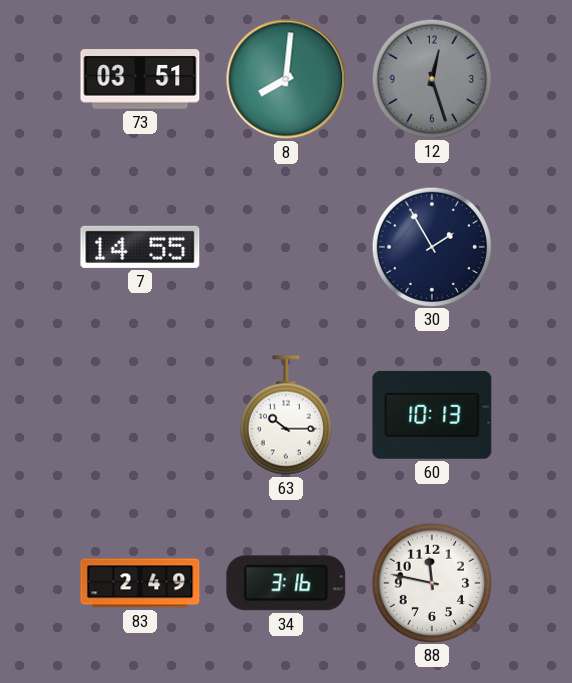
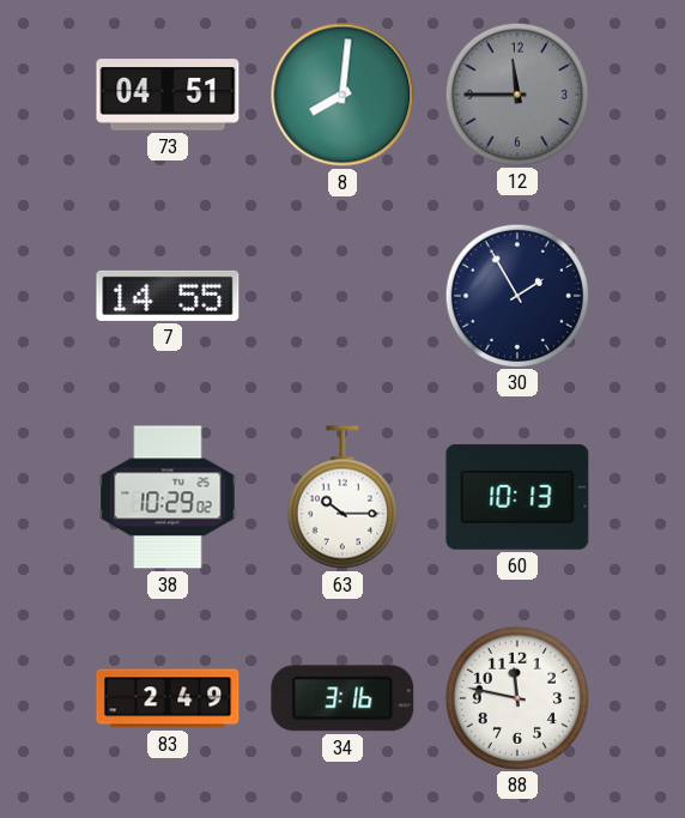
73: 03:51 -> 04:51 (168, 95)
12: 12:27 -> 11:45 (516, 93)
38: none -> 10:29 (168, 497)
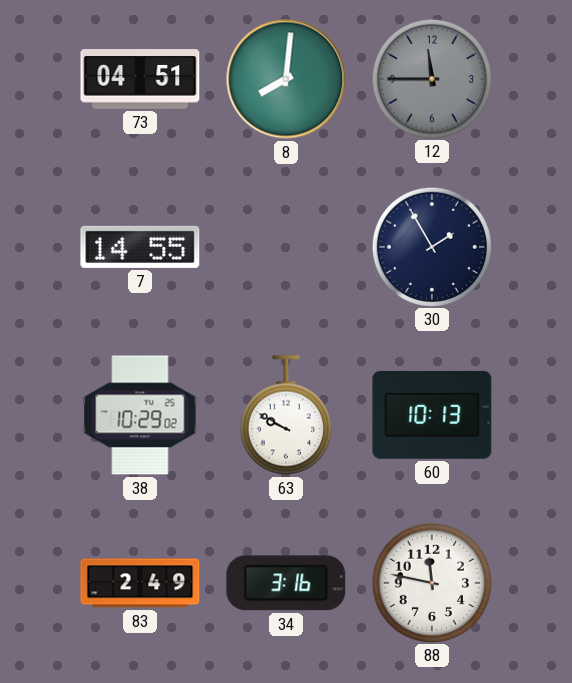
63: 10:15 -> 9:50 (286, 415)
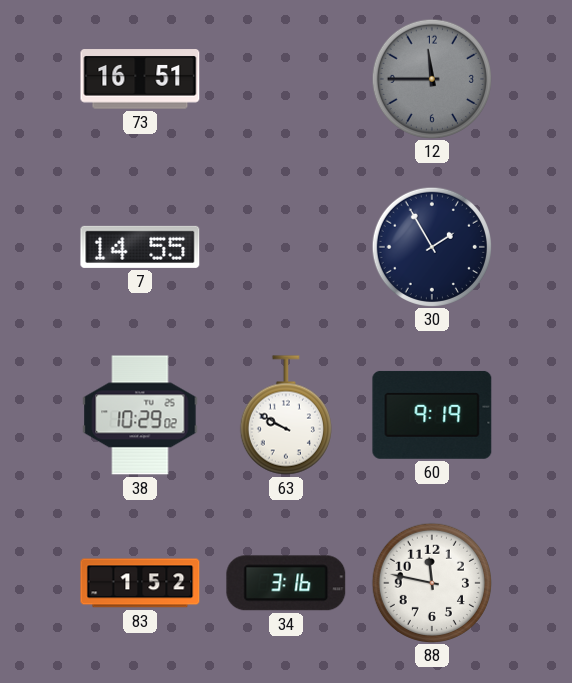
73: 04:51 -> 16:51 (140, 79)
8: 8:01 -> none (286, 79)
60: 10:13 -> 9:19 (432, 415)
83: 2:49 -> 1:52 (140, 583)
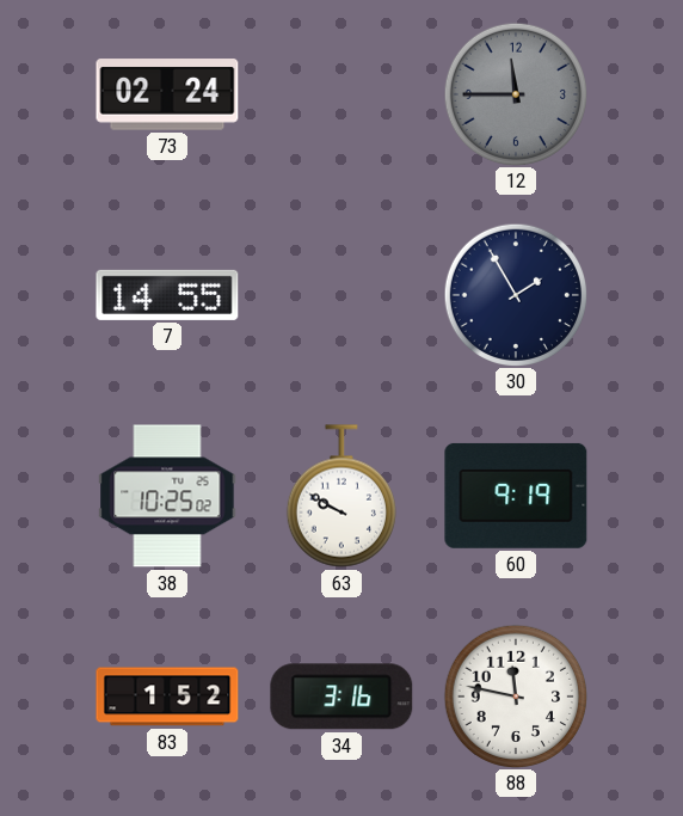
73: 16:51 -> 02:24 (167, 94)
38: 10:29 -> 10:25 (167, 496)
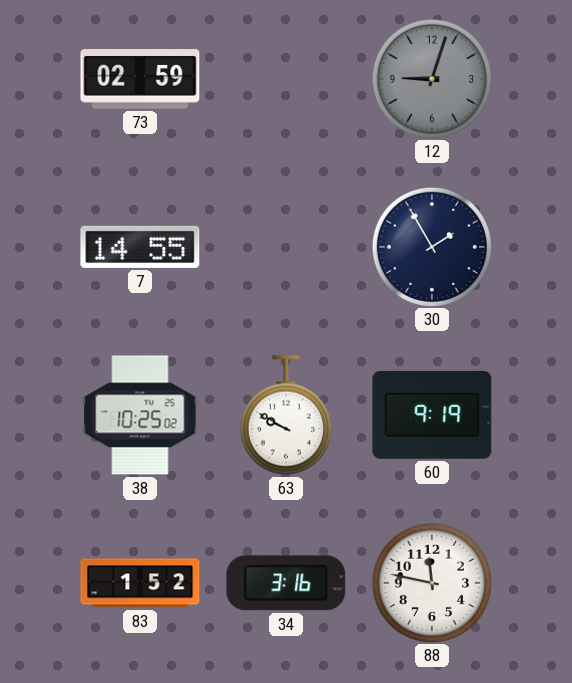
73: 02:24 -> 02:59 (140, 79)
12: 11:45 -> 9:03 (431, 78)
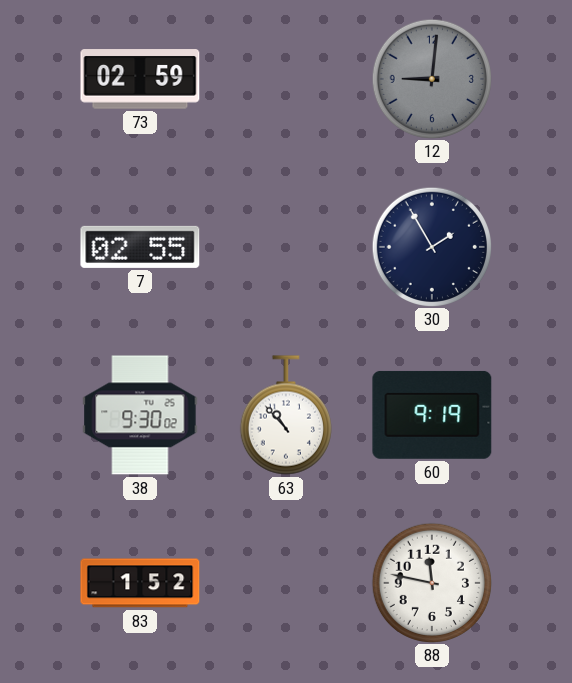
12: 9:03 -> 9:01 (431, 78)
7: 14:55 -> 02:55 (140, 247)
38: 10:25 -> 9:30 (140, 415)
63: 9:50 -> 10:53 (286, 415)
34: 3:16 -> none (286, 583)
